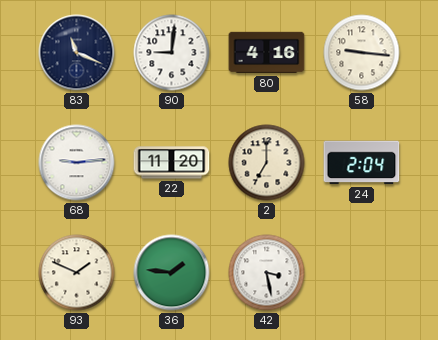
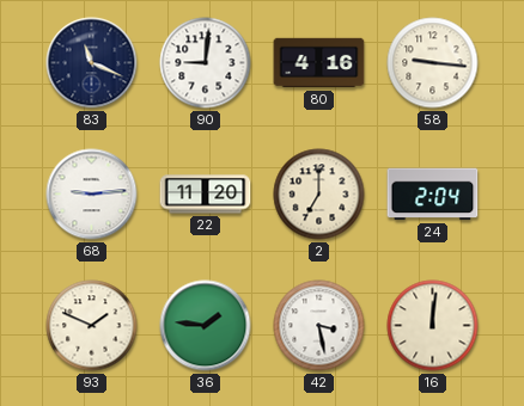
16: none -> 12:01 (433, 326)
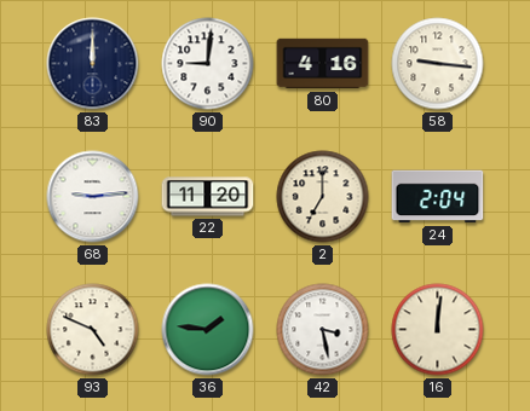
83: 11:19 -> 12:00 (93, 64)
93: 1:49 -> 4:49 (93, 330)
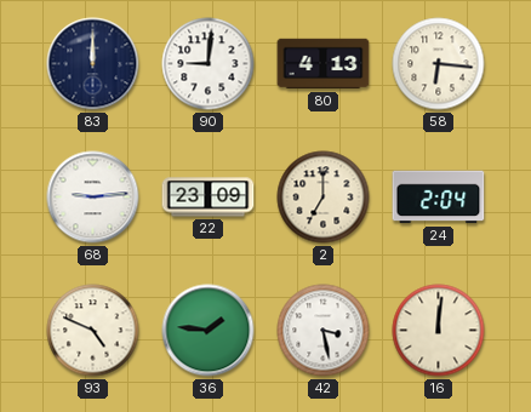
80: 4:16 -> 4:13 (324, 64)
58: 9:16 -> 6:16 (439, 64)
22: 11:20 -> 23:09 (209, 198)
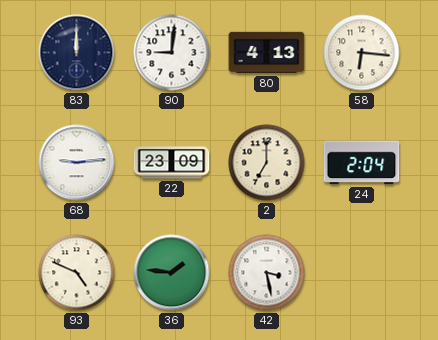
16: 12:01 -> none (439, 331)
